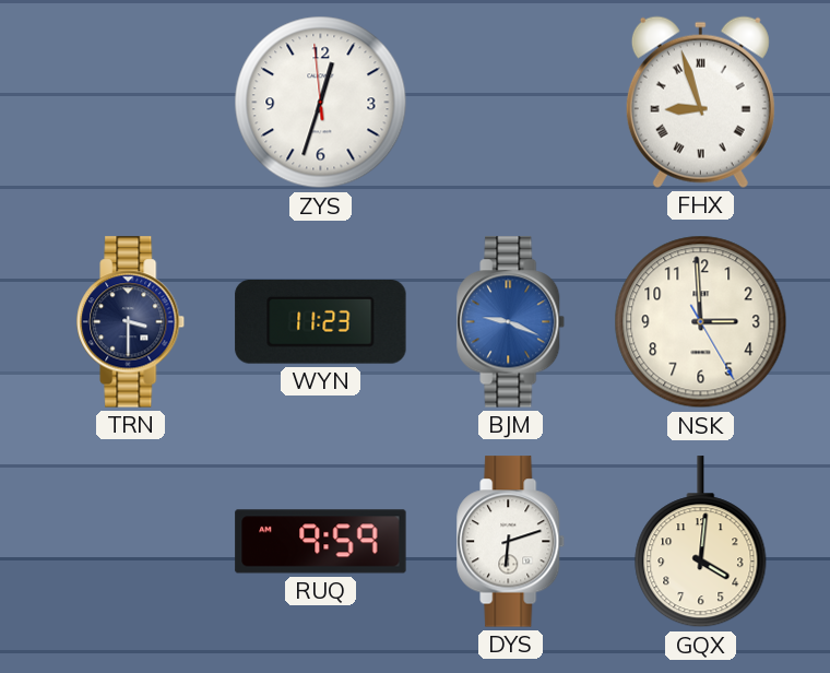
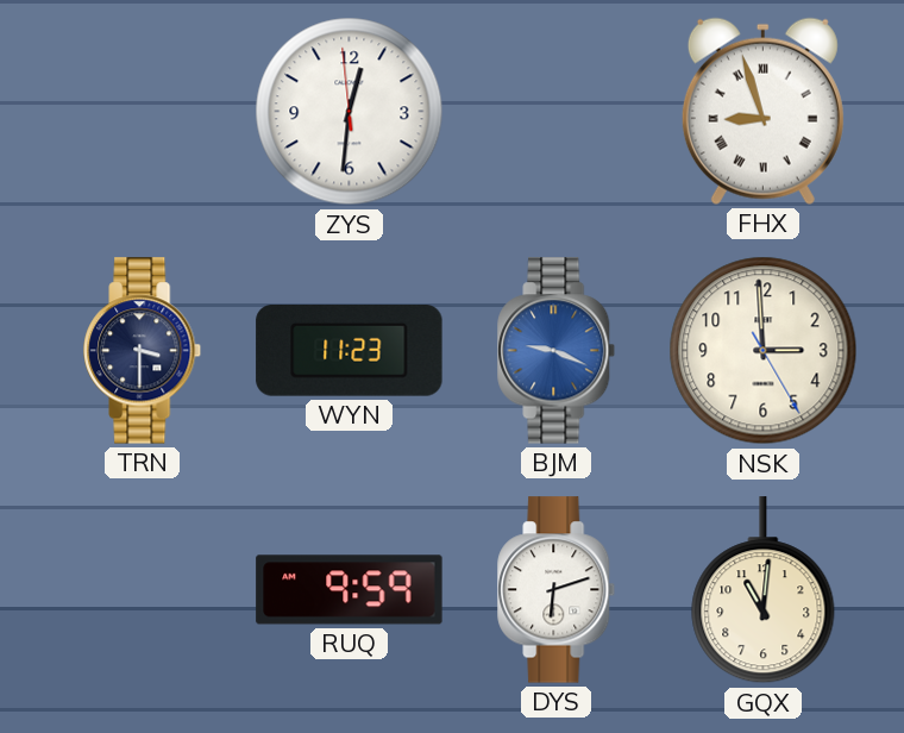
ZYS: 12:32 -> 12:30 (350, 112)
GQX: 4:01 -> 11:01 (764, 590)
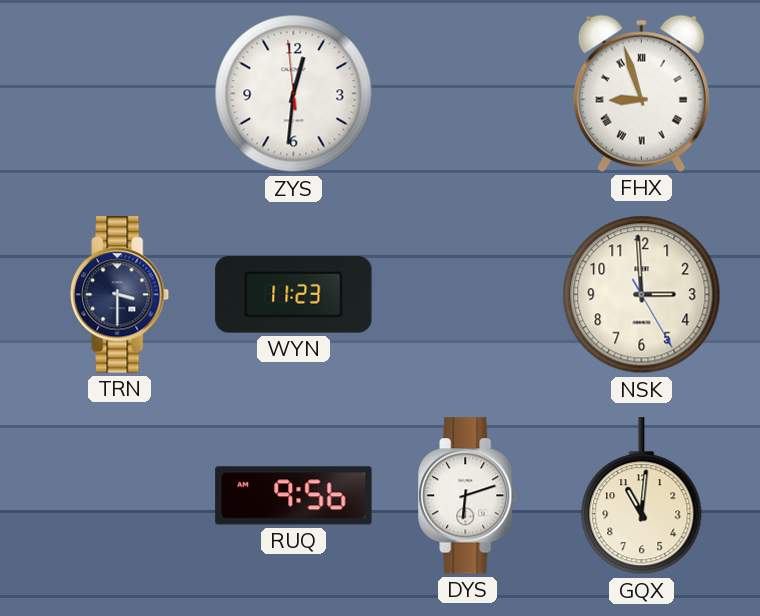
BJM: 9:19 -> none (557, 351)
RUQ: 9:59 -> 9:56 (294, 496)
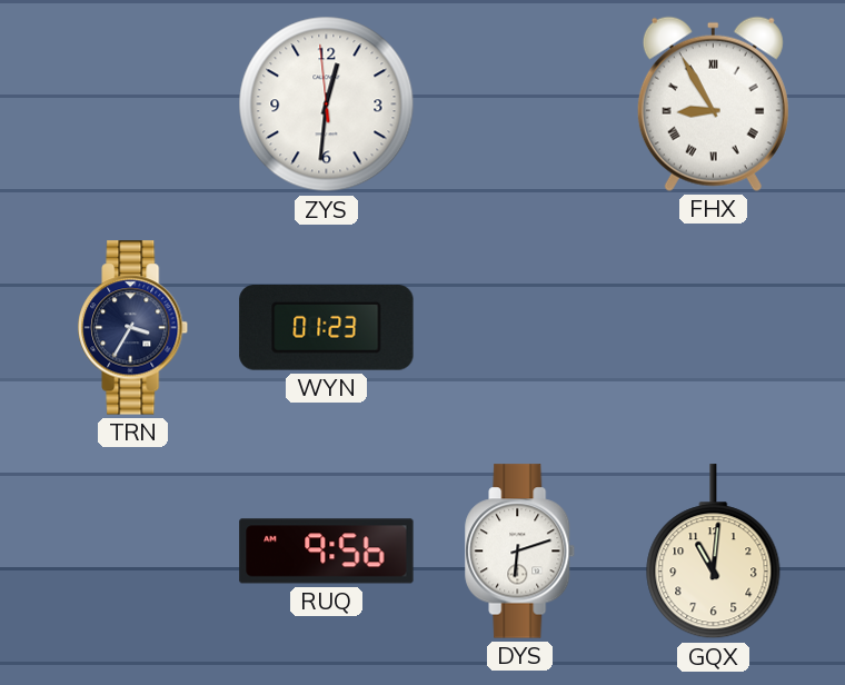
FHX: 8:57 -> 8:55 (713, 103)
TRN: 3:30 -> 3:35 (133, 328)
WYN: 11:23 -> 01:23 (327, 328)
NSK: 2:59 -> none (642, 295)
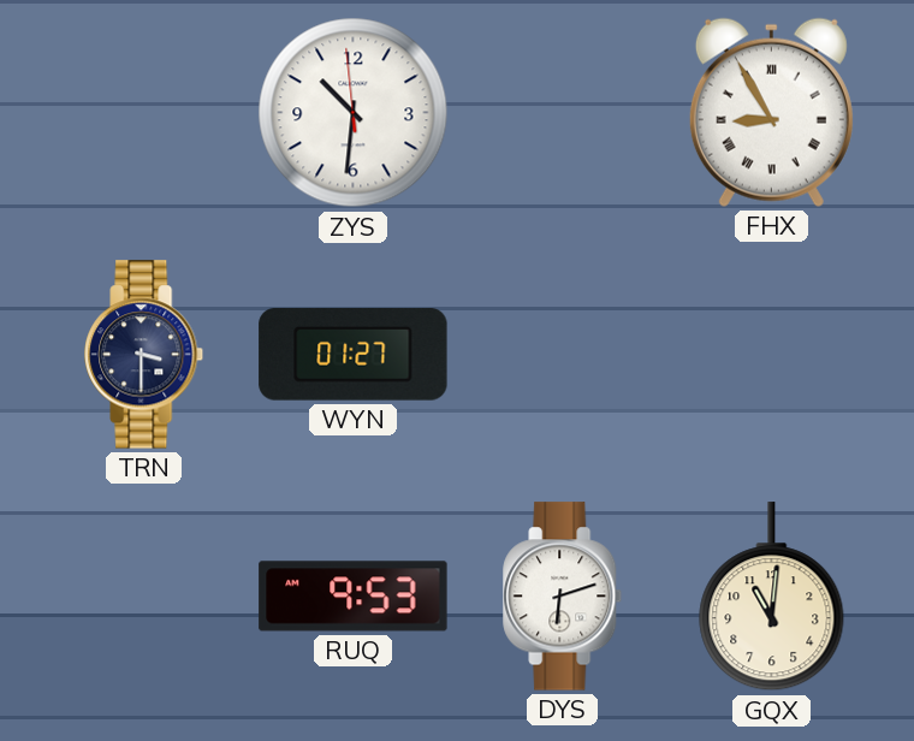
ZYS: 12:30 -> 10:30 (354, 113)
TRN: 3:35 -> 3:30 (144, 355)
WYN: 01:23 -> 01:27 (354, 355)
RUQ: 9:56 -> 9:53 (354, 597)
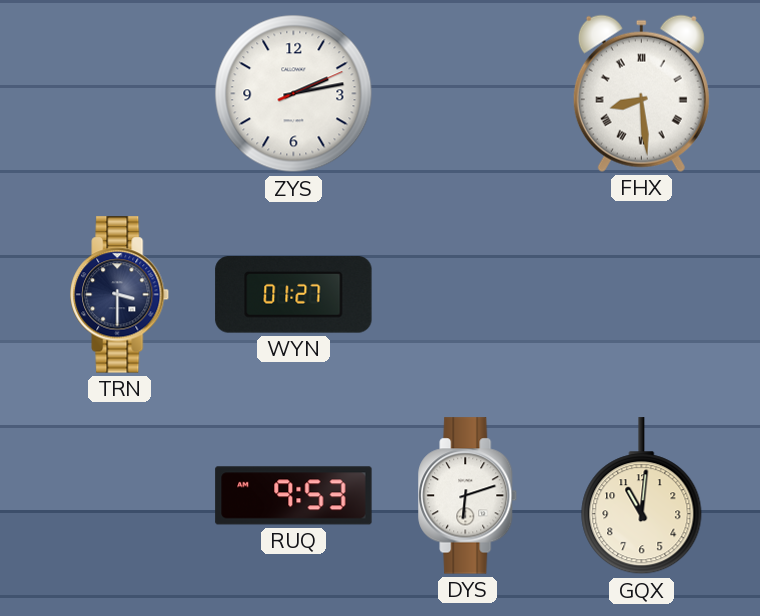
ZYS: 10:30 -> 2:13 (294, 94)
FHX: 8:55 -> 8:29 (641, 93)
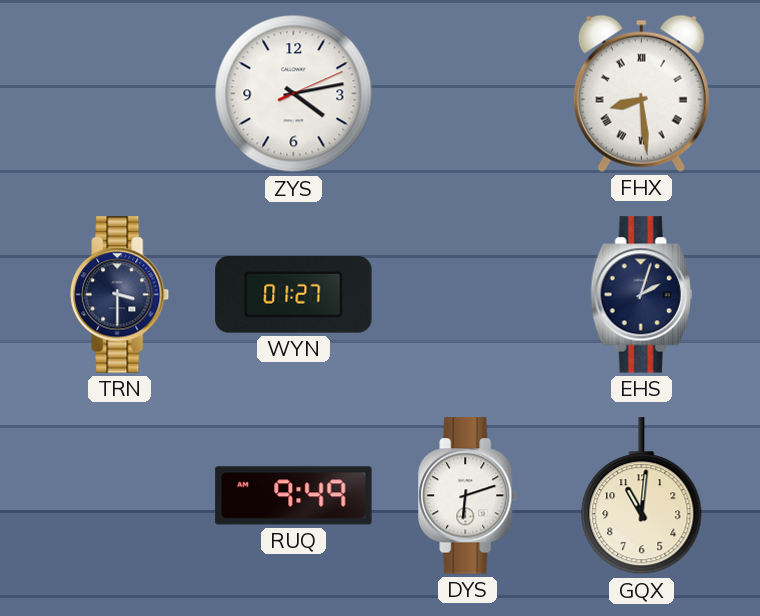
ZYS: 2:13 -> 4:13 (294, 94)
EHS: none -> 2:03 (642, 295)
RUQ: 9:53 -> 9:49 (294, 496)
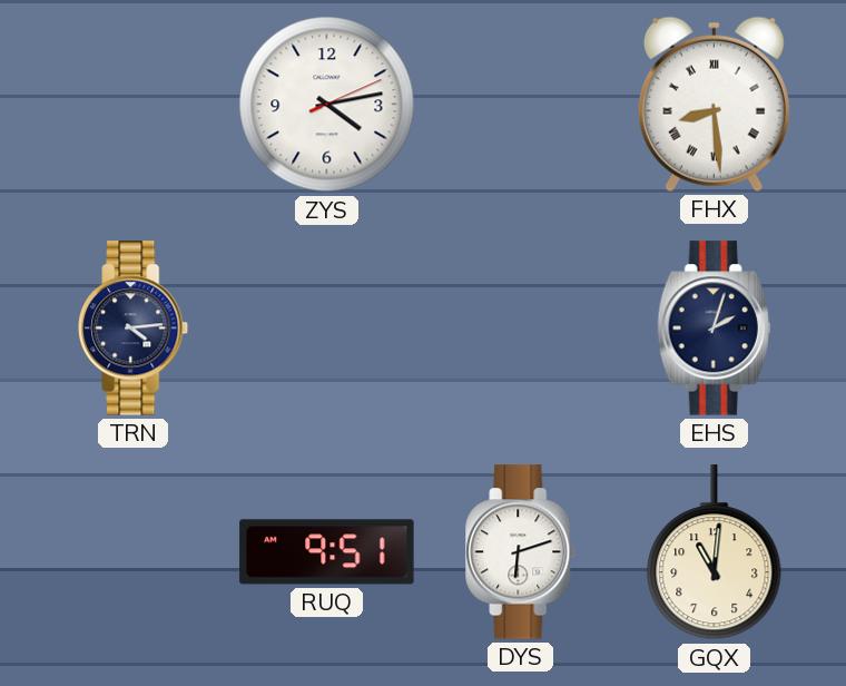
TRN: 3:30 -> 4:14 (134, 329)
WYN: 01:27 -> none (294, 295)
RUQ: 9:49 -> 9:51 (327, 552)
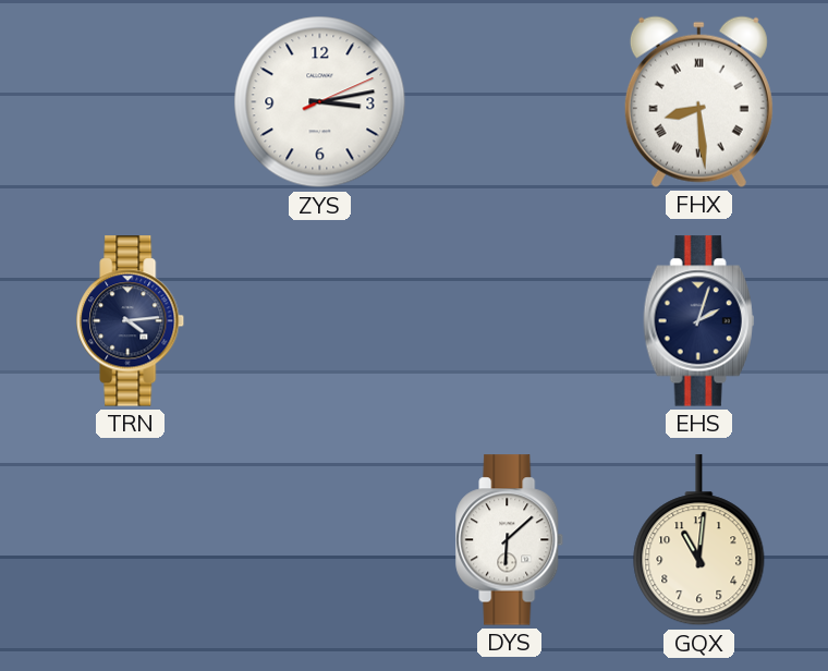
ZYS: 4:13 -> 3:13 (320, 102)
RUQ: 9:51 -> none (327, 552)
DYS: 6:12 -> 6:08 (510, 540)
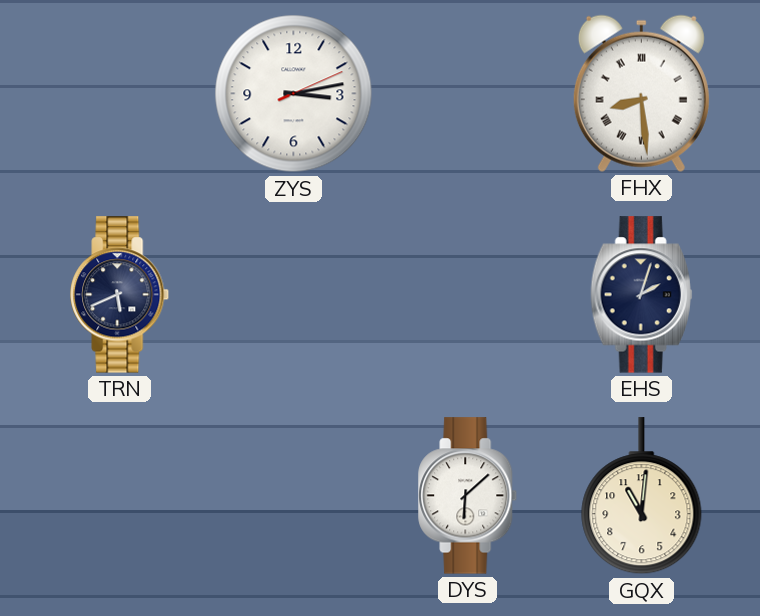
TRN: 4:14 -> 5:41 (120, 295)
